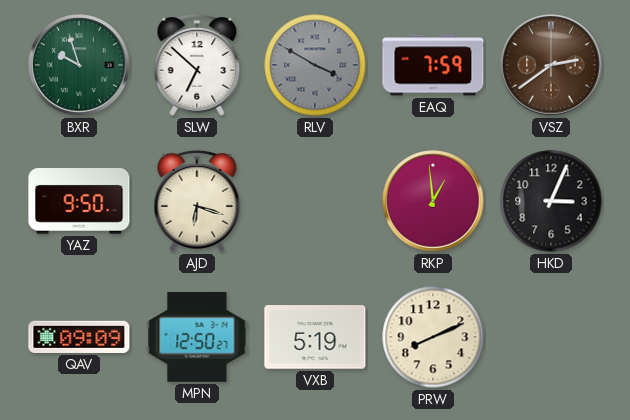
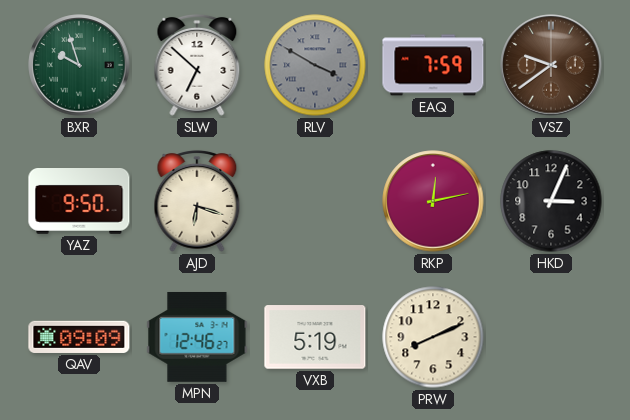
VSZ: 2:39 -> 9:39 (551, 65)
RKP: 12:59 -> 12:13 (433, 201)
MPN: 12:50 -> 12:46 (197, 337)
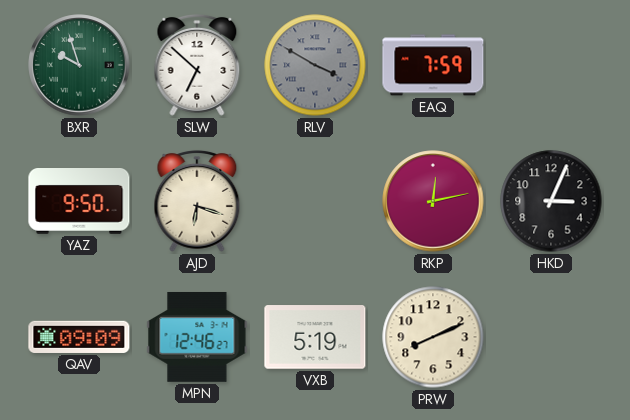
VSZ: 9:39 -> none (551, 65)
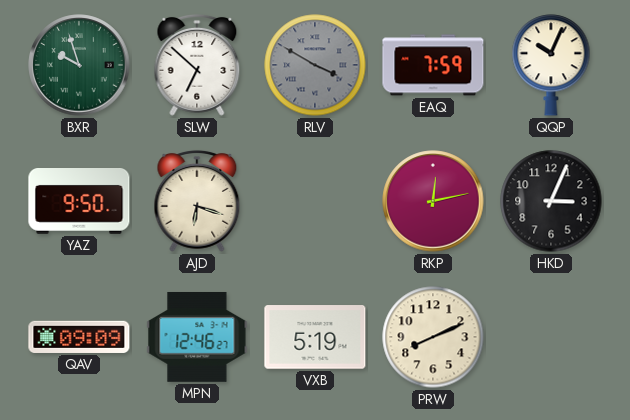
QQP: none -> 10:04 (551, 65)
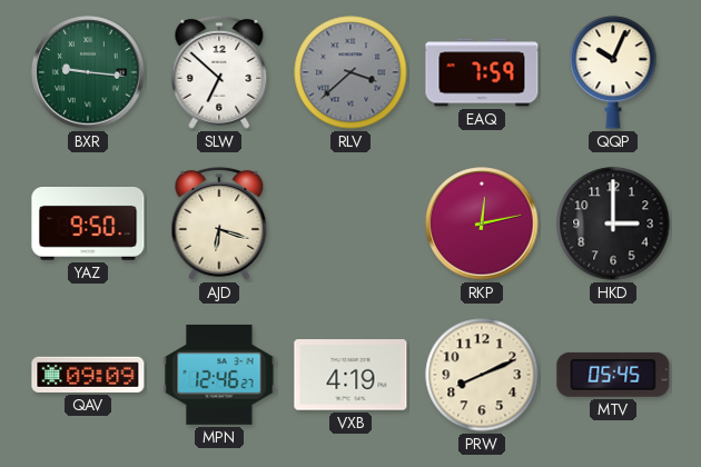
BXR: 9:57 -> 9:16 (88, 72)
RLV: 3:50 -> 3:38 (350, 72)
HKD: 3:04 -> 3:00 (613, 223)
VXB: 5:19 -> 4:19 (350, 375)
MTV: none -> 05:45 (613, 375)
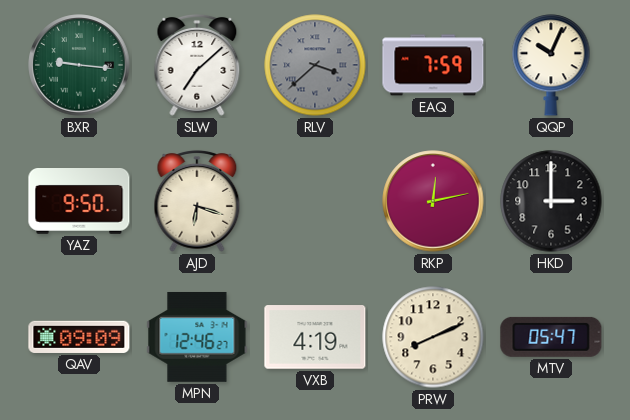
SLW: 6:52 -> 7:08 (197, 65)
MTV: 05:45 -> 05:47 (551, 337)
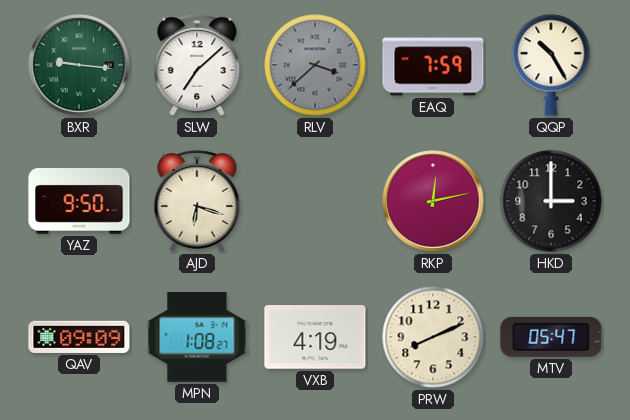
QQP: 10:04 -> 10:25 (551, 65)
MPN: 12:46 -> 1:08 (197, 337)
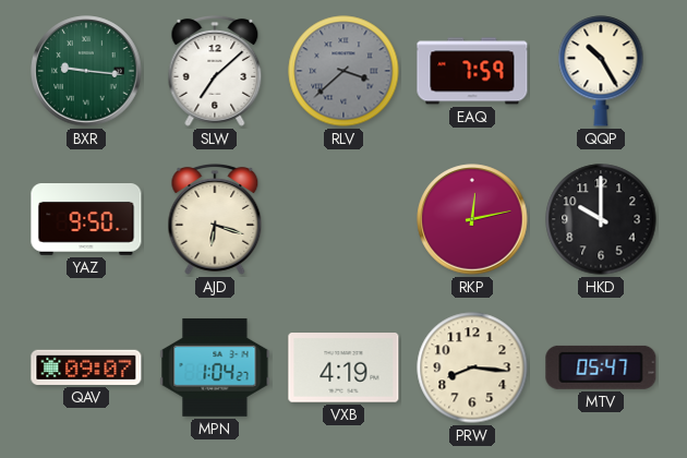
HKD: 3:00 -> 10:00 (601, 219)
QAV: 09:09 -> 09:07 (86, 367)
MPN: 1:08 -> 1:04 (215, 367)
PRW: 8:11 -> 8:16 (472, 367)
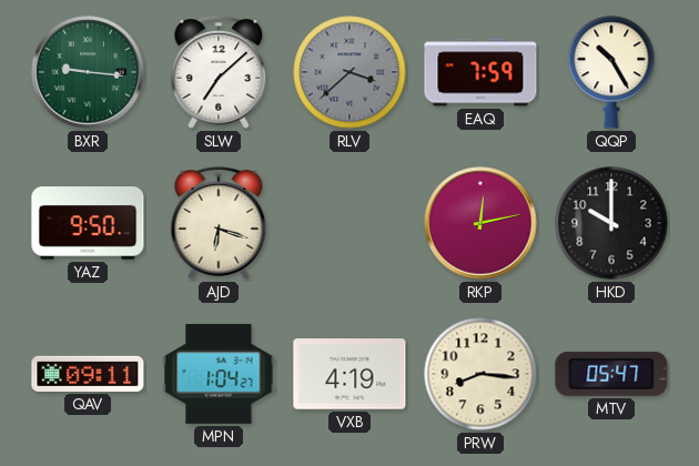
QAV: 09:07 -> 09:11 (88, 374)
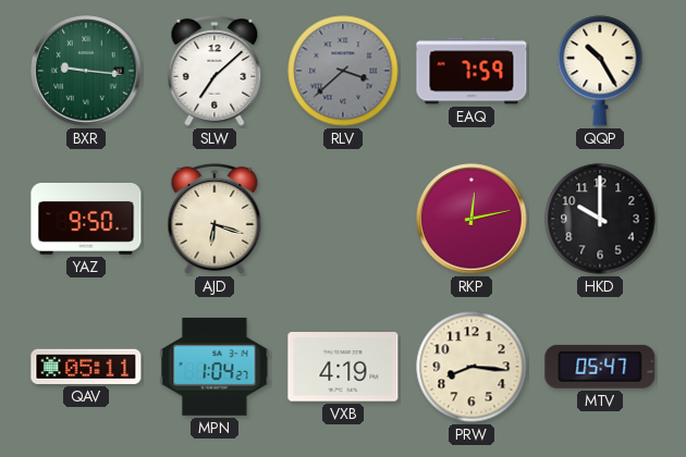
QAV: 09:11 -> 05:11 (86, 367)
